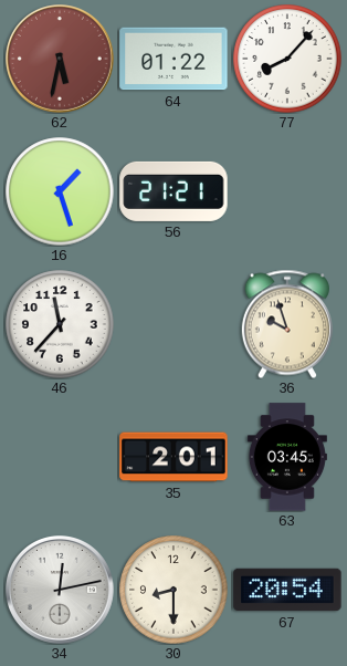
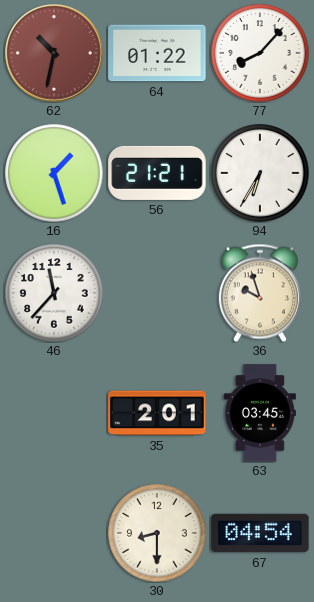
62: 5:32 -> 10:32 (55, 54)
94: none -> 6:35 (260, 173)
34: 12:13 -> none (61, 591)
67: 20:54 -> 04:54 (260, 533)
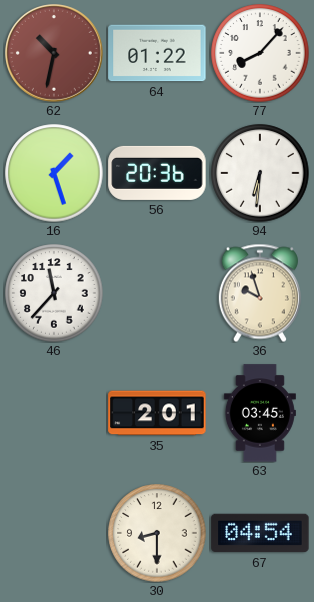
56: 21:21 -> 20:36 (157, 173)
94: 6:35 -> 6:31 (260, 173)
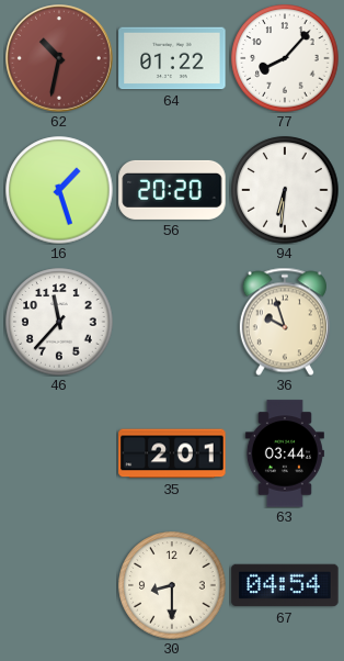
56: 20:36 -> 20:20 (172, 190)
63: 03:45 -> 03:44 (285, 453)
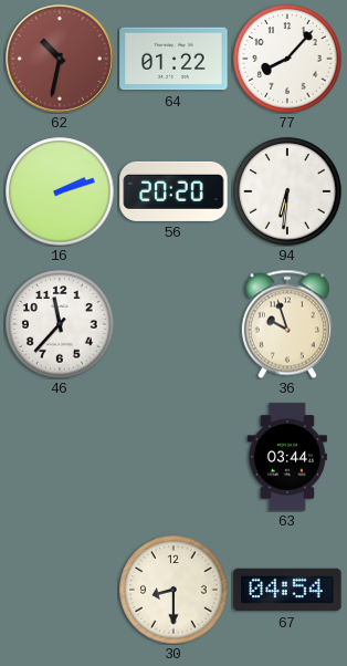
16: 1:27 -> 2:12 (60, 191)
35: 2:01 -> none (172, 453)
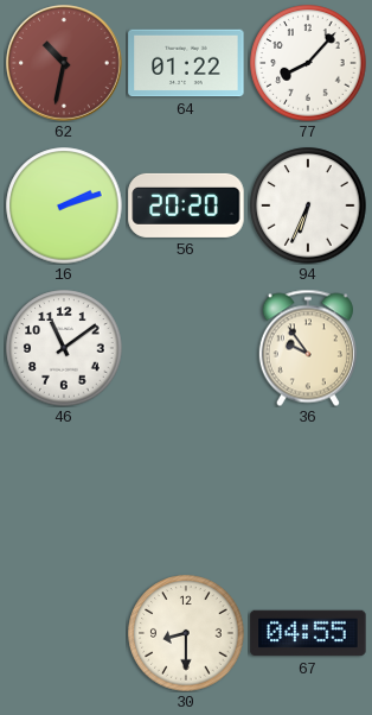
94: 6:31 -> 6:34 (308, 205)
46: 11:37 -> 11:09 (64, 348)
36: 9:57 -> 9:54 (308, 348)
63: 03:44 -> none (287, 457)
67: 04:54 -> 04:55 (308, 633)
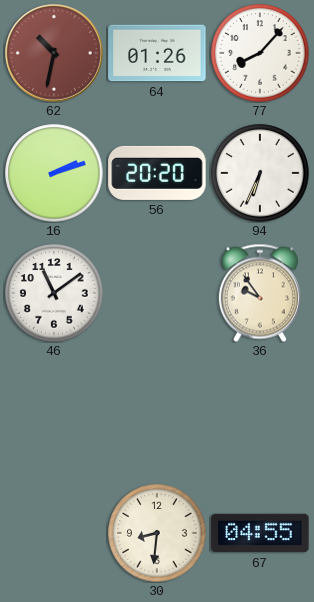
64: 01:22 -> 01:26 (157, 53)
30: 8:30 -> 8:31 (157, 533)
